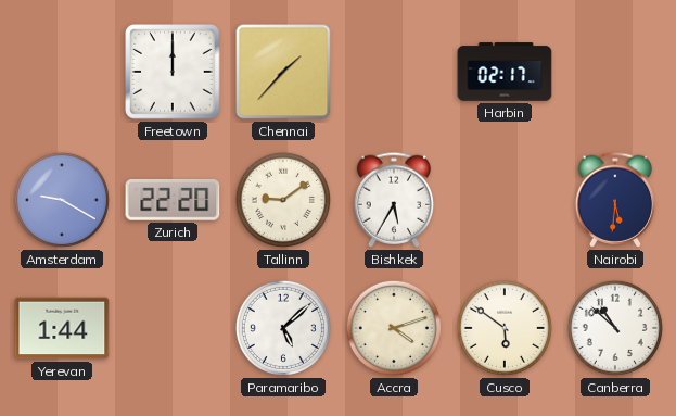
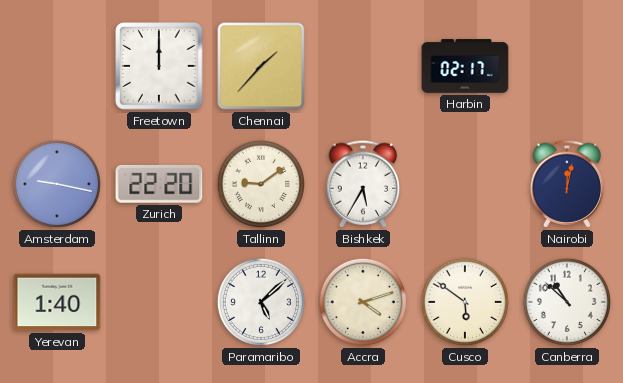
Amsterdam: 9:20 -> 9:17 (57, 184)
Nairobi: 5:31 -> 12:02 (567, 184)
Yerevan: 1:44 -> 1:40 (57, 302)
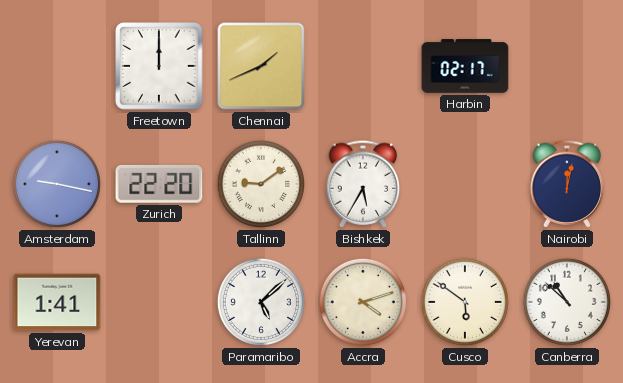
Chennai: 1:37 -> 1:41 (261, 66)
Yerevan: 1:40 -> 1:41 (57, 302)
